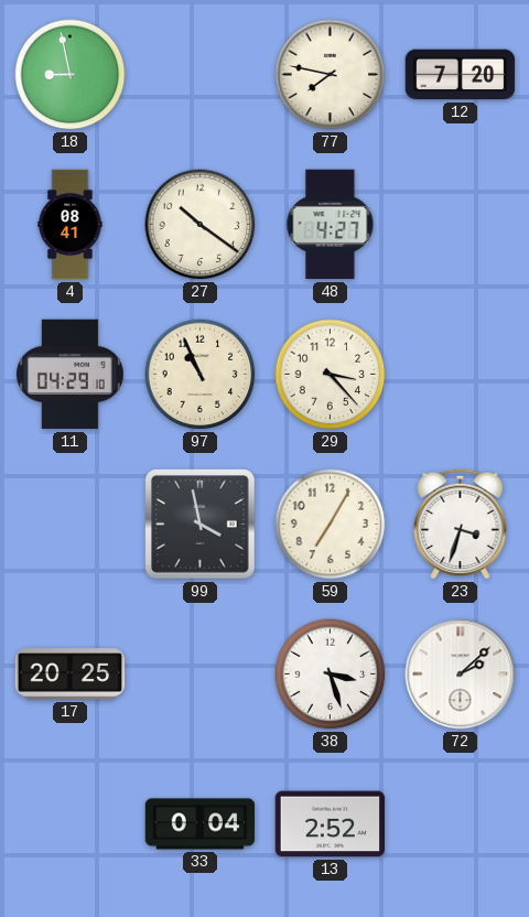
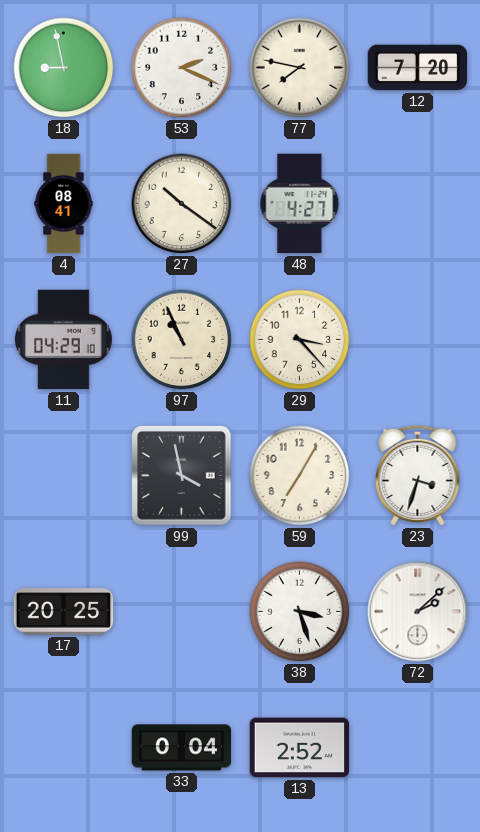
53: none -> 2:19 (182, 68)
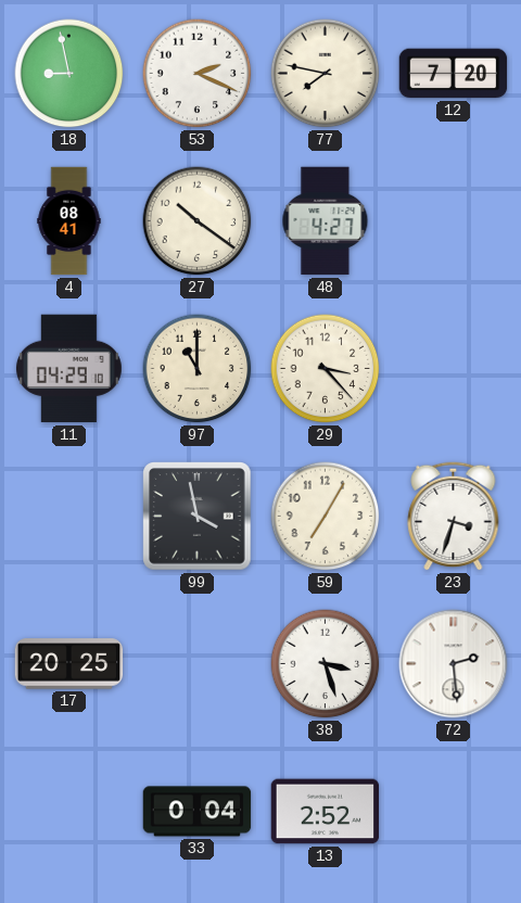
97: 10:56 -> 11:00 (198, 369)
72: 2:08 -> 2:29 (454, 664)
